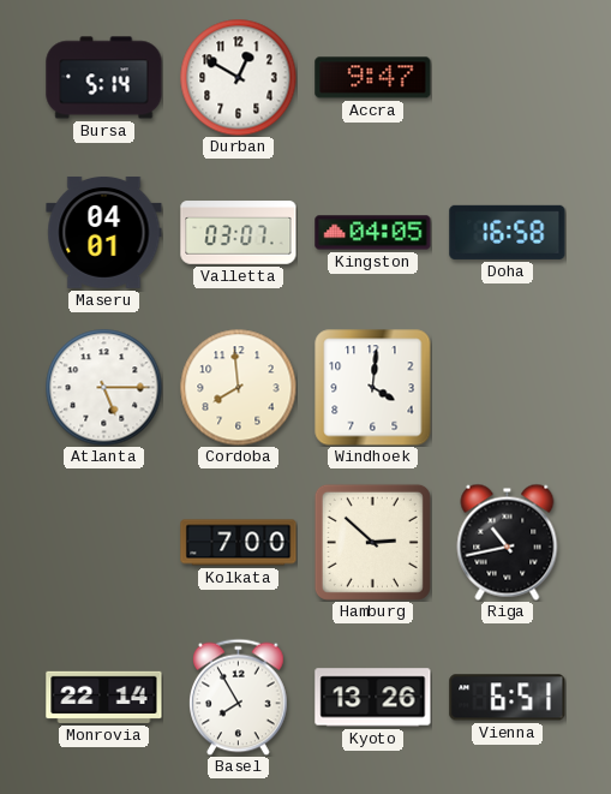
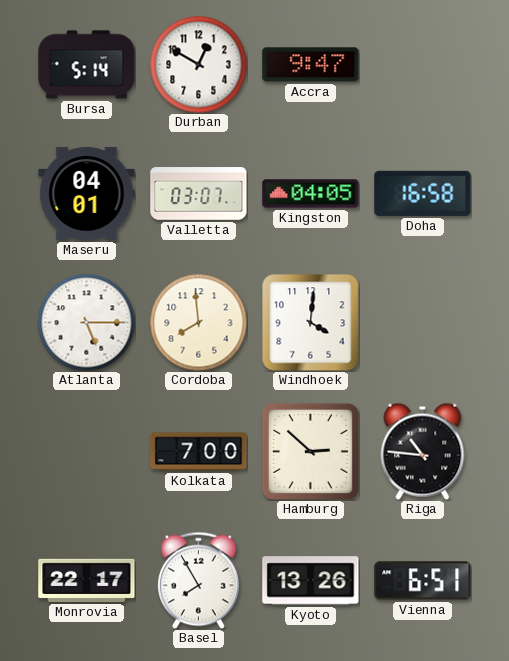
Riga: 10:43 -> 10:46 (423, 451)
Monrovia: 22:14 -> 22:17 (87, 580)
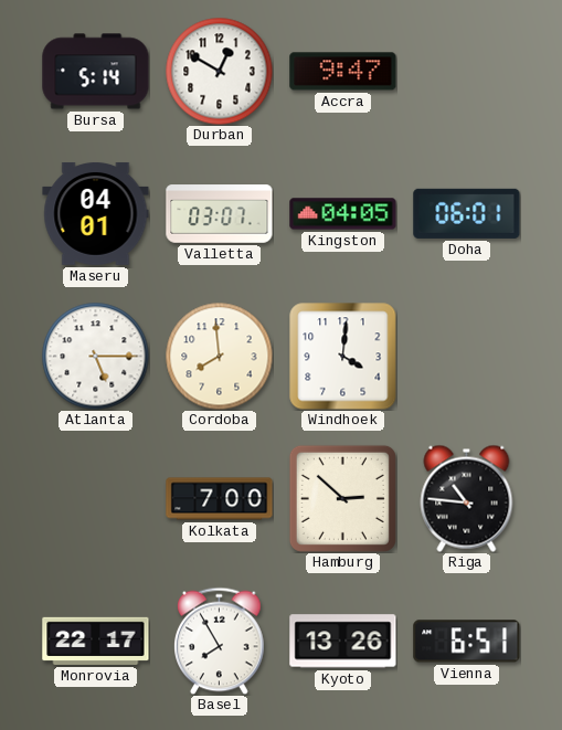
Doha: 16:58 -> 06:01 (467, 213)
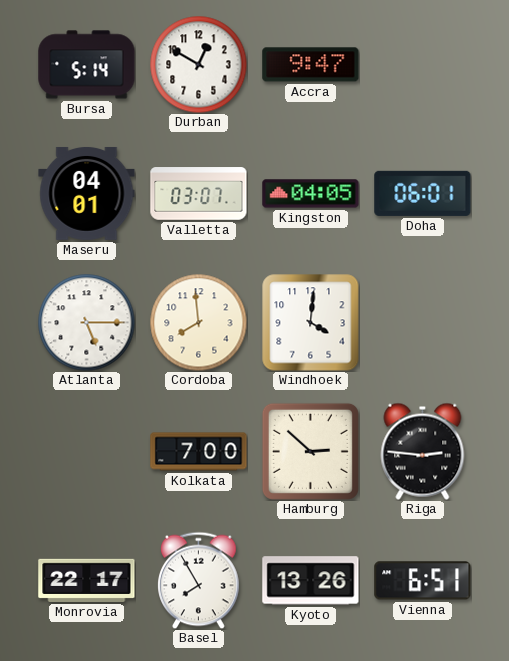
Riga: 10:46 -> 2:46 (423, 451)
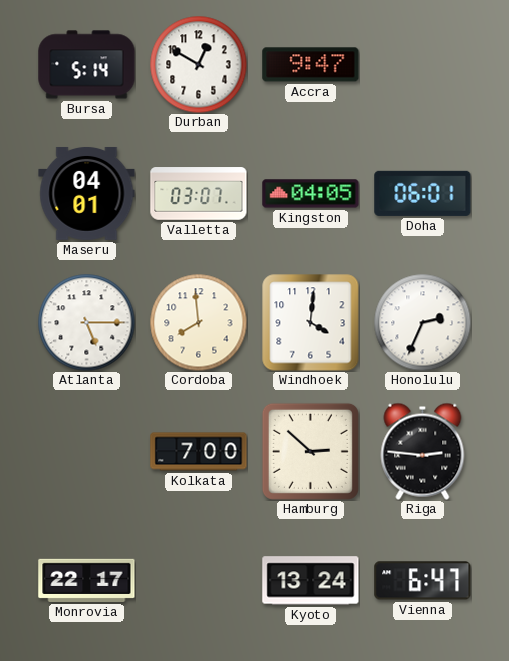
Honolulu: none -> 2:34 (422, 322)
Basel: 7:55 -> none (199, 580)
Kyoto: 13:26 -> 13:24 (311, 581)
Vienna: 6:51 -> 6:47 (423, 581)
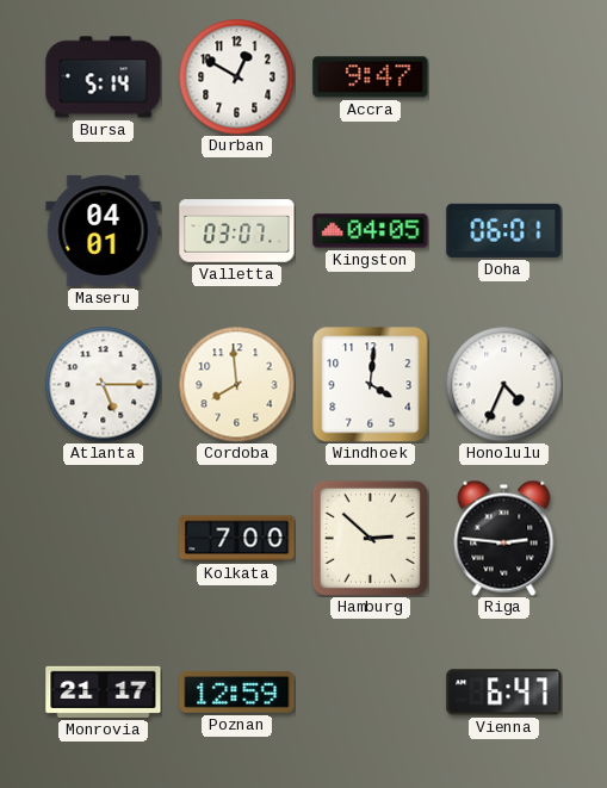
Honolulu: 2:34 -> 4:34 (503, 384)
Monrovia: 22:17 -> 21:17 (104, 691)
Poznan: none -> 12:59 (237, 693)
Kyoto: 13:24 -> none (311, 581)
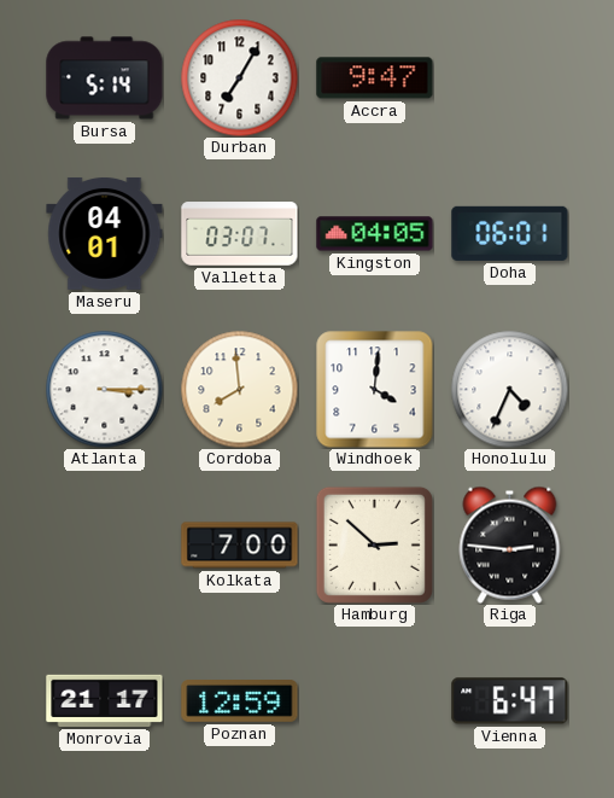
Durban: 12:50 -> 7:05 (239, 77)
Atlanta: 5:15 -> 3:15 (104, 389)
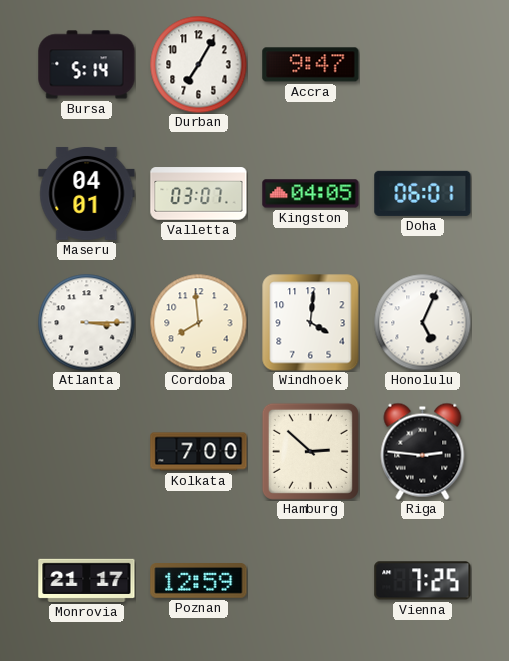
Honolulu: 4:34 -> 5:04 (422, 322)
Vienna: 6:47 -> 7:25 (423, 581)
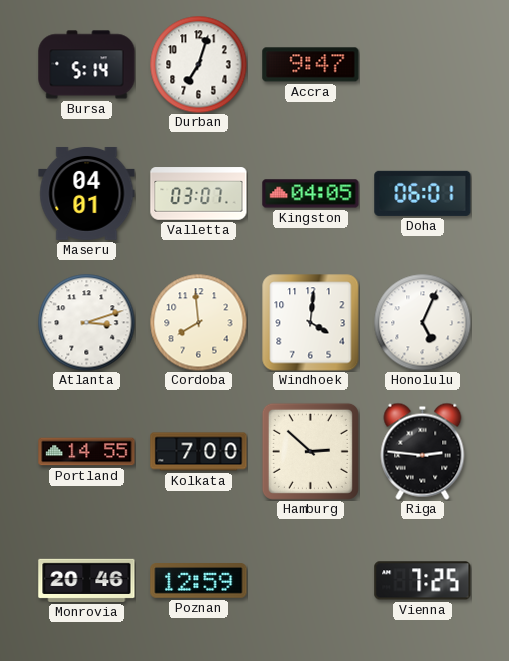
Durban: 7:05 -> 7:03 (198, 64)
Atlanta: 3:15 -> 3:12 (86, 322)
Portland: none -> 14:55 (87, 452)
Monrovia: 21:17 -> 20:46 (87, 580)
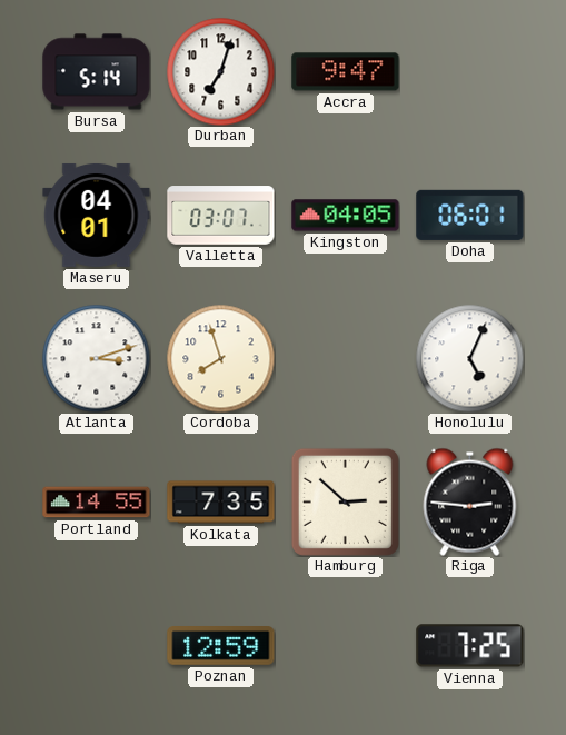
Cordoba: 7:59 -> 7:57 (220, 358)
Windhoek: 4:01 -> none (311, 323)
Kolkata: 7:00 -> 7:35 (221, 503)
Monrovia: 20:46 -> none (87, 580)
